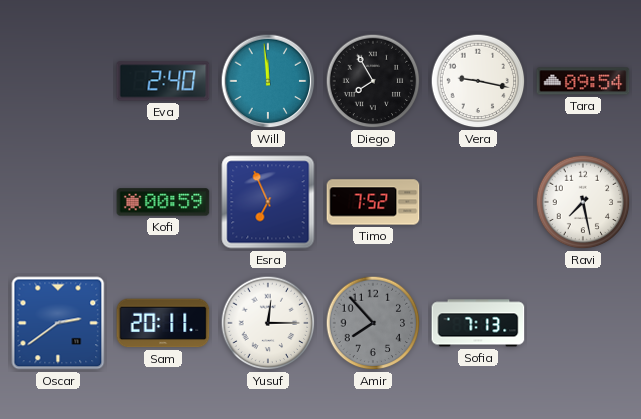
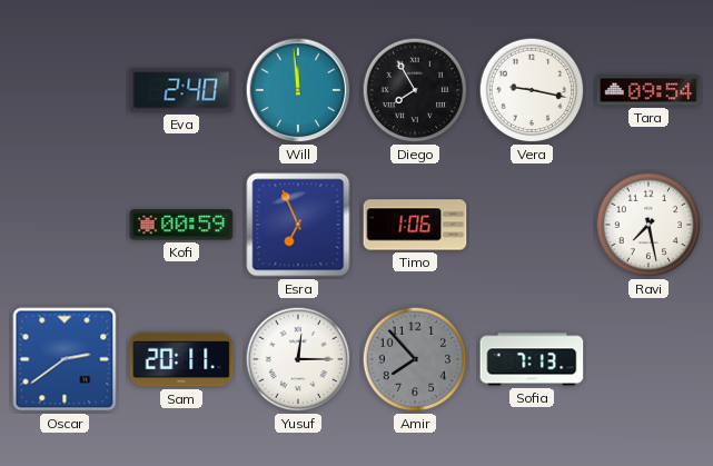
Timo: 7:52 -> 1:06 (415, 225)
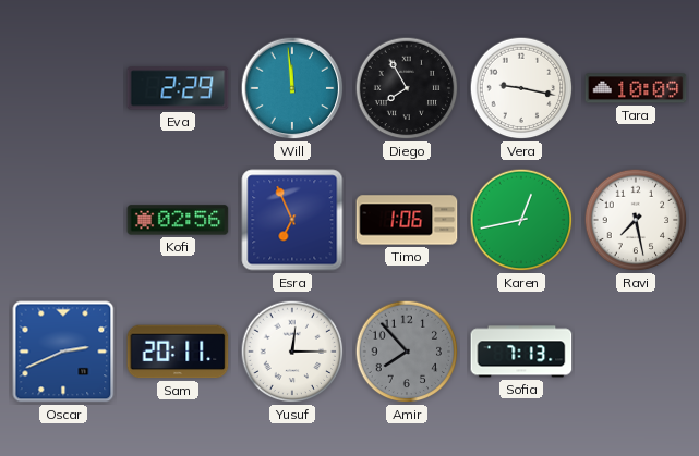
Eva: 2:40 -> 2:29 (178, 88)
Tara: 09:54 -> 10:09 (636, 88)
Kofi: 00:59 -> 02:56 (178, 220)
Karen: none -> 12:43 (521, 220)
Oscar: 2:39 -> 2:41 (63, 352)
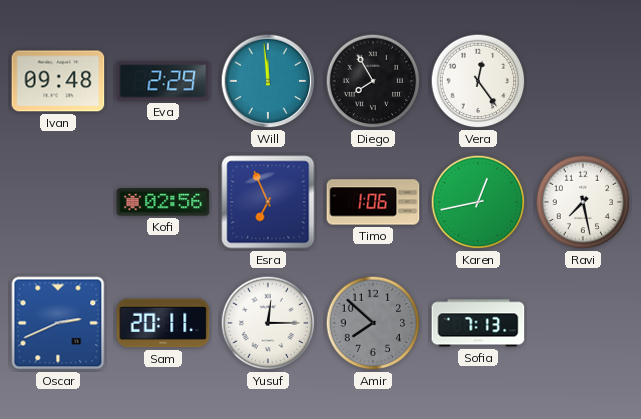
Ivan: none -> 09:48 (58, 81)
Vera: 9:17 -> 12:24 (478, 81)
Tara: 10:09 -> none (636, 88)
Amir: 7:53 -> 7:52 (373, 323)
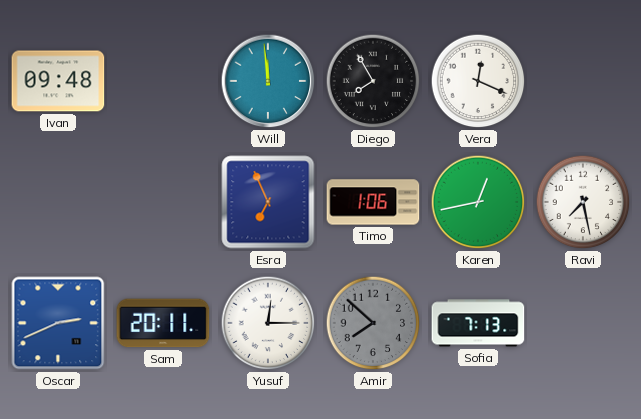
Eva: 2:29 -> none (163, 81)
Vera: 12:24 -> 12:19 (478, 81)
Kofi: 02:56 -> none (163, 202)
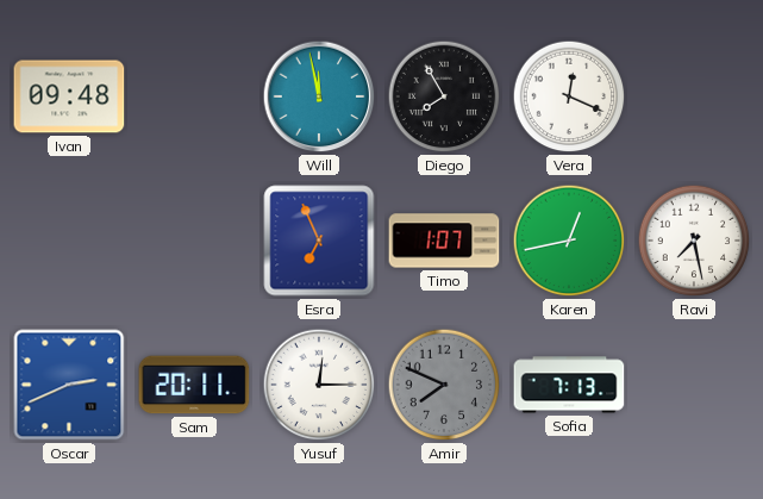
Will: 11:59 -> 11:58 (319, 96)
Timo: 1:06 -> 1:07 (444, 241)
Amir: 7:52 -> 7:49 (444, 385)
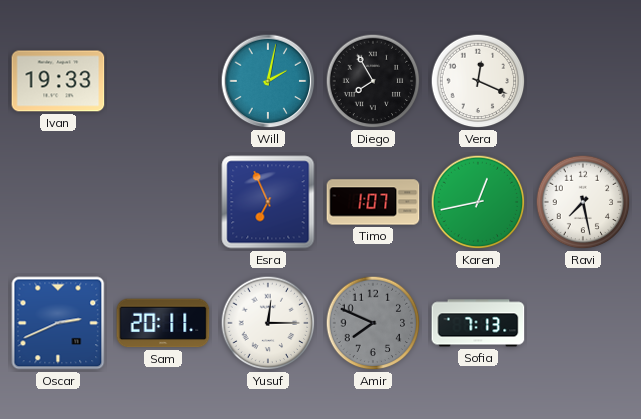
Ivan: 09:48 -> 19:33 (58, 81)
Will: 11:58 -> 2:02 (268, 81)
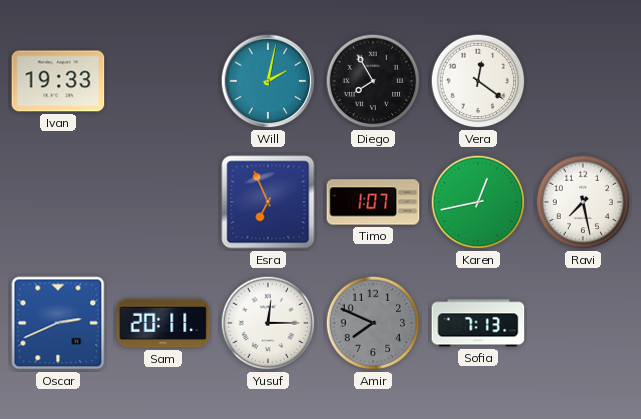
Vera: 12:19 -> 12:21 (478, 81)
